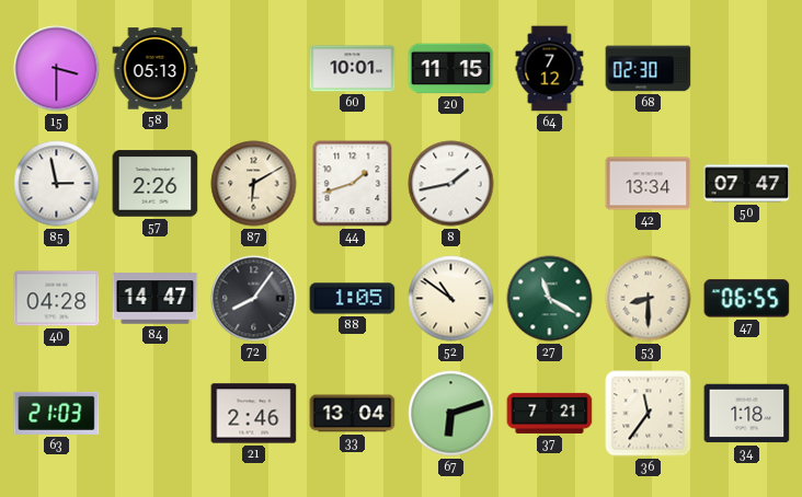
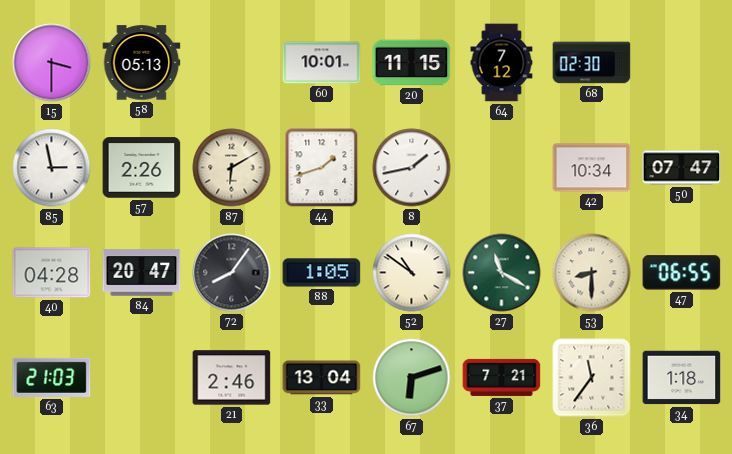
42: 13:34 -> 10:34 (592, 168)
84: 14:47 -> 20:47 (142, 273)
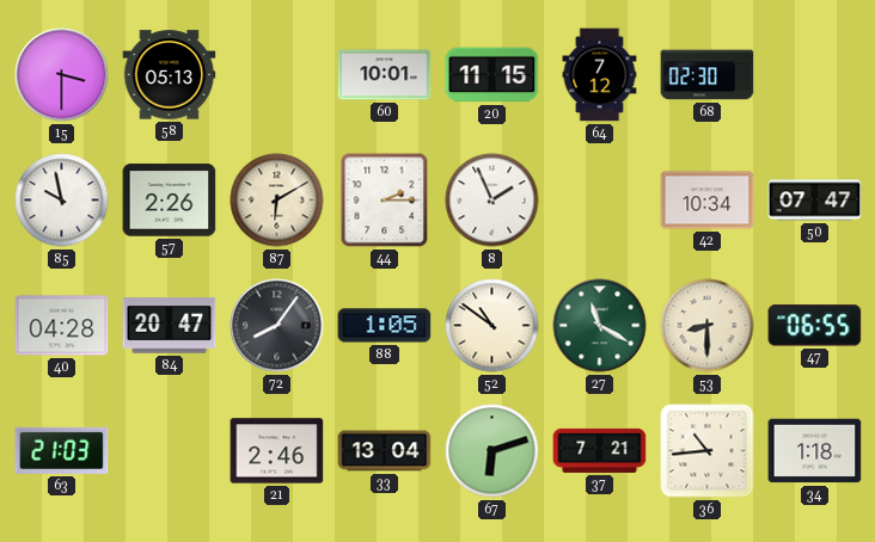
85: 2:58 -> 9:58 (62, 201)
44: 1:42 -> 2:15 (385, 201)
8: 1:43 -> 1:56 (492, 201)
36: 11:36 -> 10:44 (708, 451)
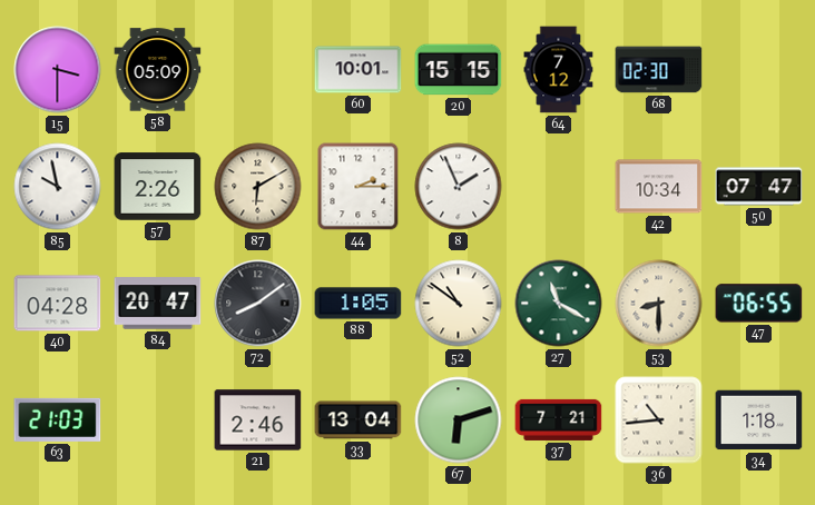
58: 05:13 -> 05:09 (158, 70)
20: 11:15 -> 15:15 (459, 70)
72: 8:06 -> 8:09 (258, 304)
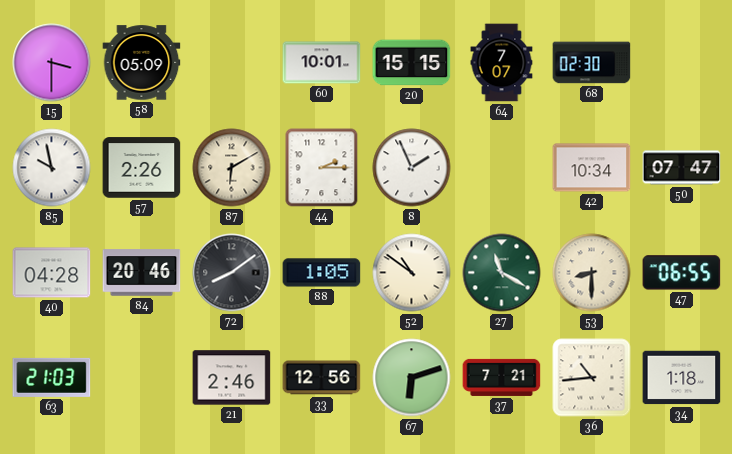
64: 7:12 -> 7:07 (502, 63)
84: 20:47 -> 20:46 (142, 273)
33: 13:04 -> 12:56 (322, 378)
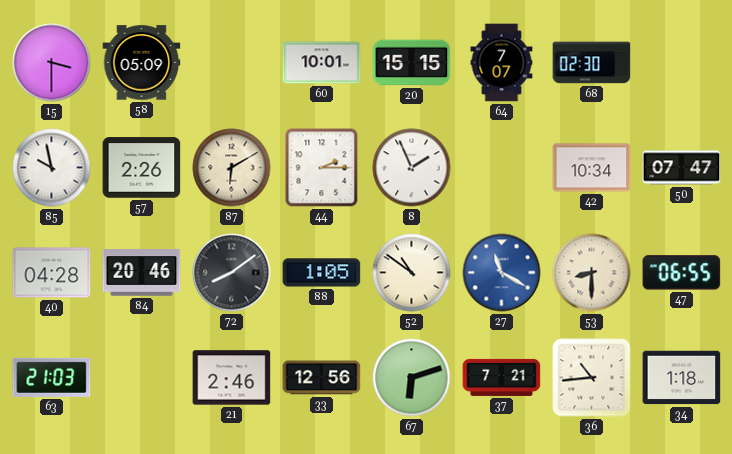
27 dial: green -> blue (502, 273)
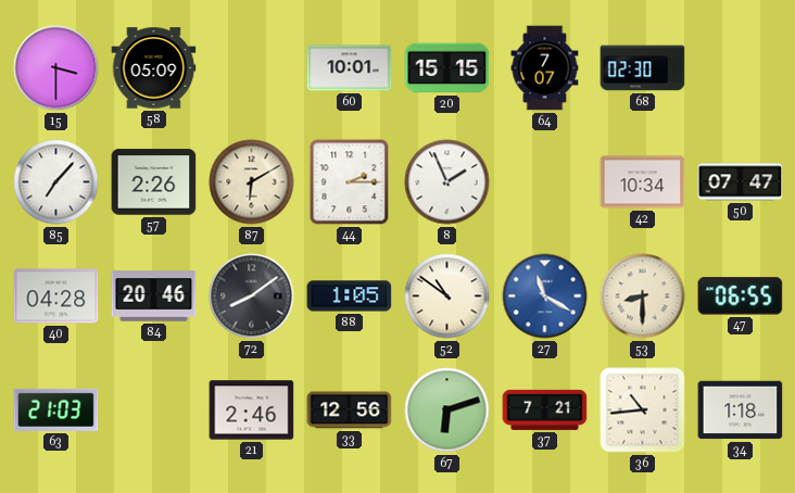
85: 9:58 -> 7:07 (56, 182)
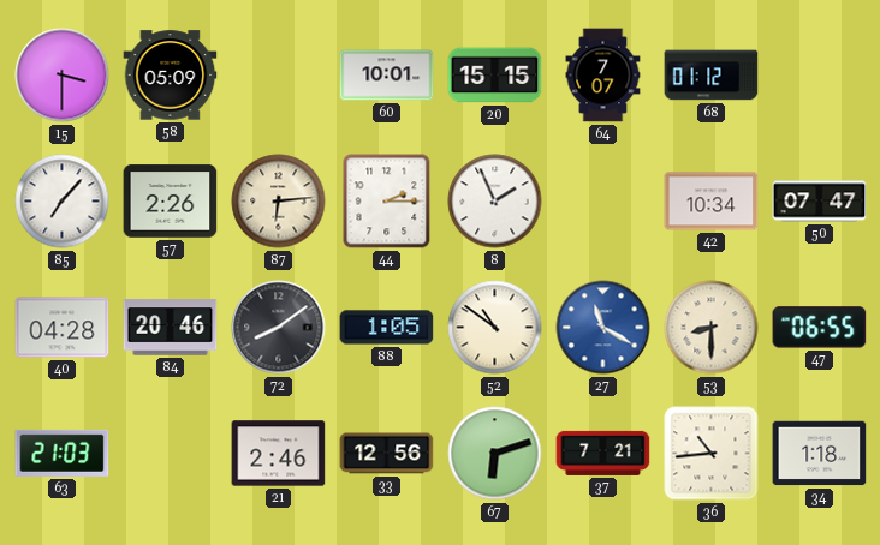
68: 02:30 -> 01:12 (712, 76)
87: 6:10 -> 6:14 (279, 202)
